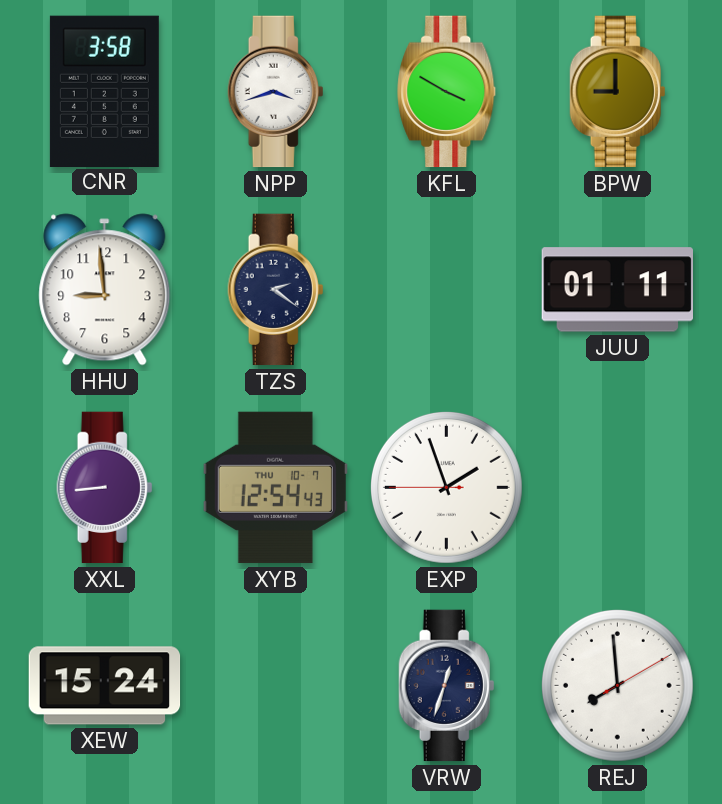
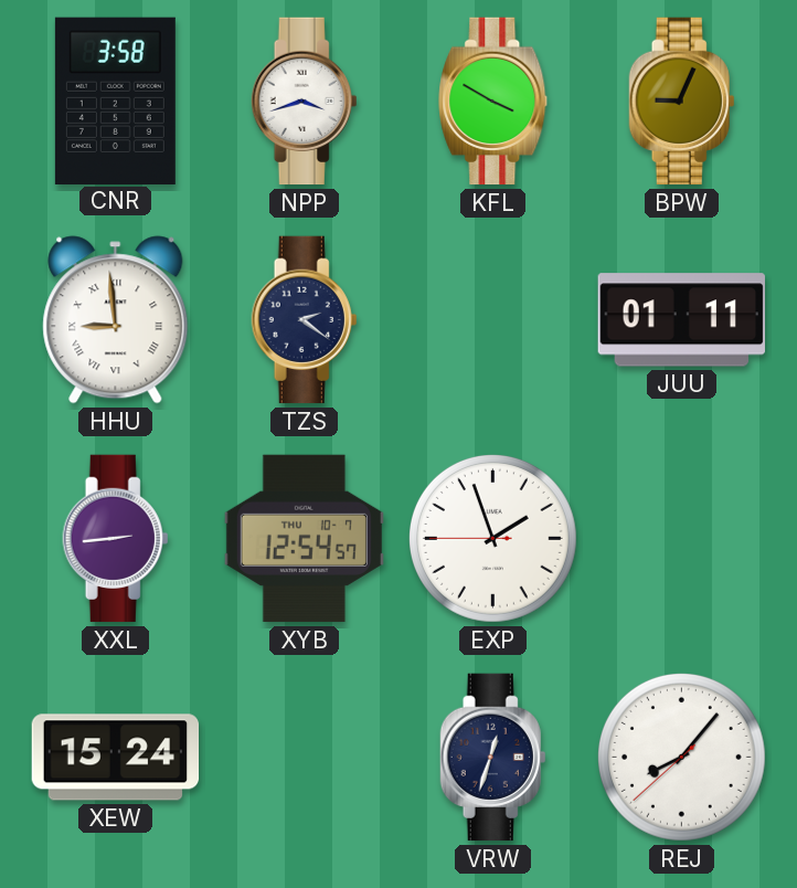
BPW: 9:00 -> 9:04 (682, 102)
HHU numerals: Arabic -> Roman (116, 320)
XXL: 8:44 -> 2:44 (116, 539)
XYB: 12:54:43 -> 12:54:57 (304, 539)
REJ: 7:59 -> 8:06 (681, 757)
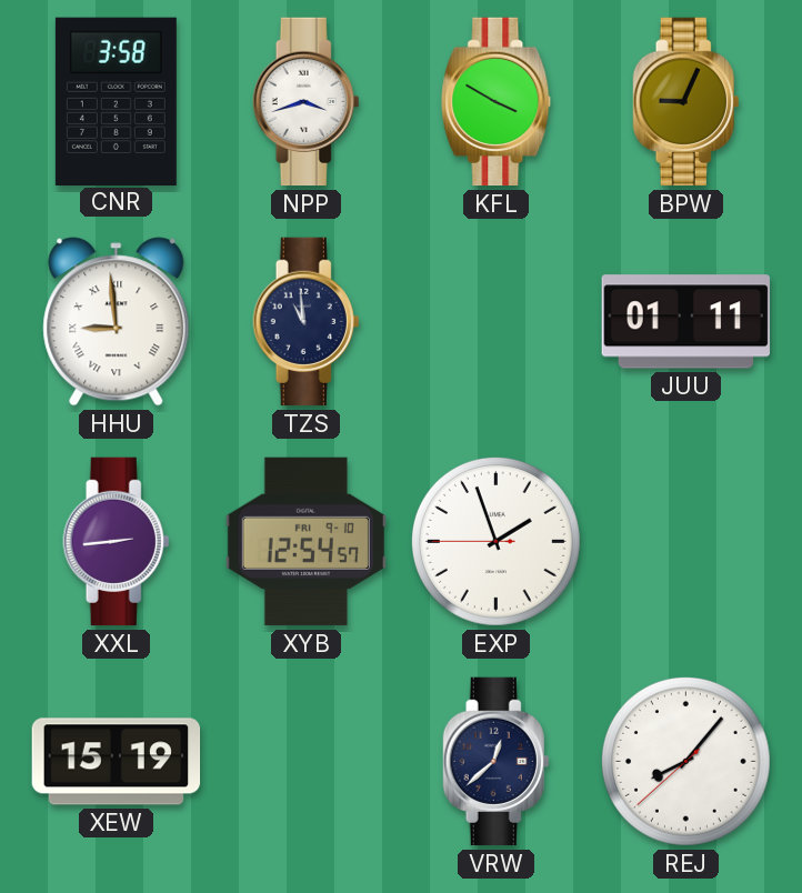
TZS: 2:21 -> 10:59 (307, 322)
XYB date: THU 10-7 -> FRI 9-10 (305, 542)
XEW: 15:24 -> 15:19 (117, 762)
VRW: 12:33 -> 12:38 (497, 762)
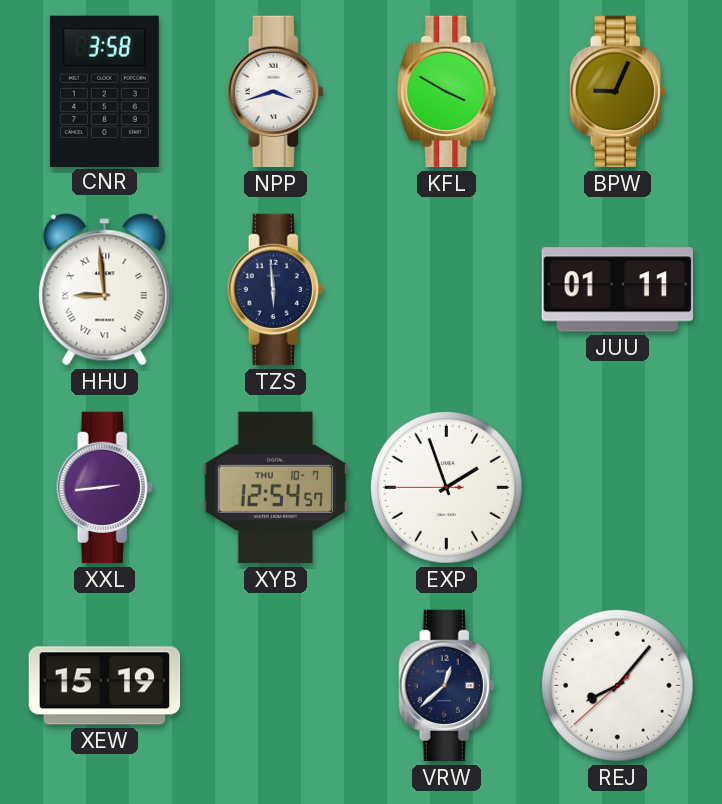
TZS: 10:59 -> 5:59 (276, 290)
XYB date: FRI 9-10 -> THU 10-7 (275, 488)
